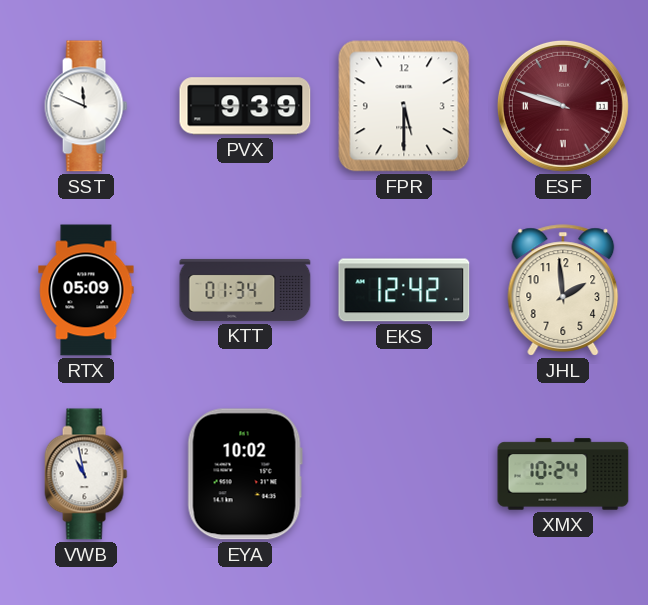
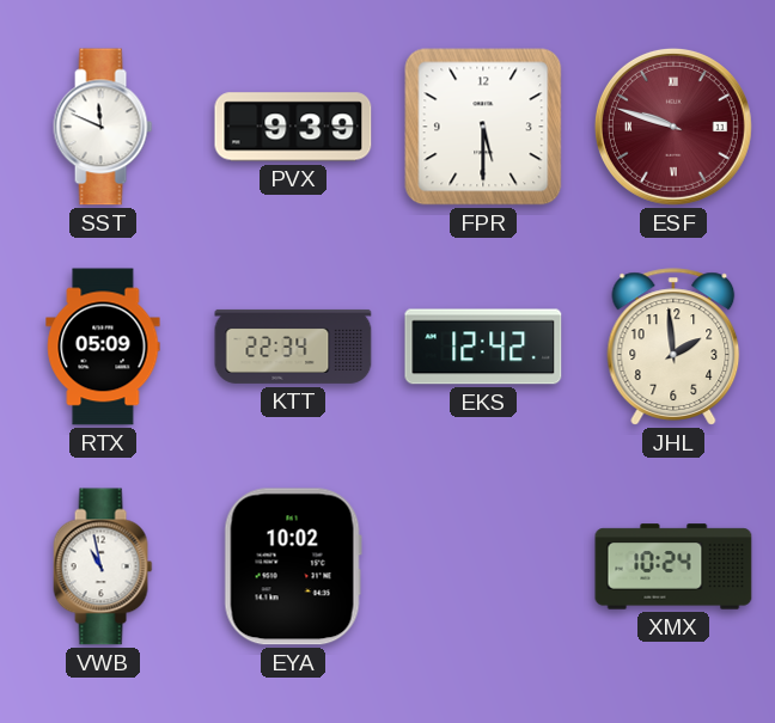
KTT: 01:34 -> 22:34 (293, 347)
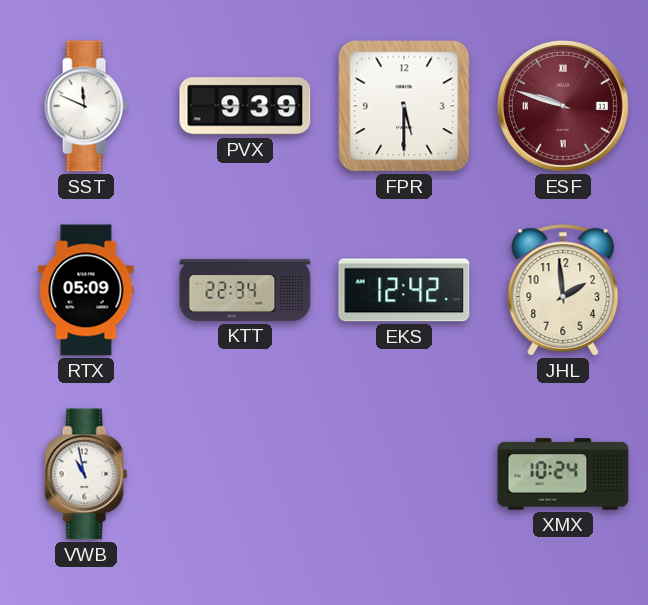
EYA: 10:02 -> none (293, 566)
